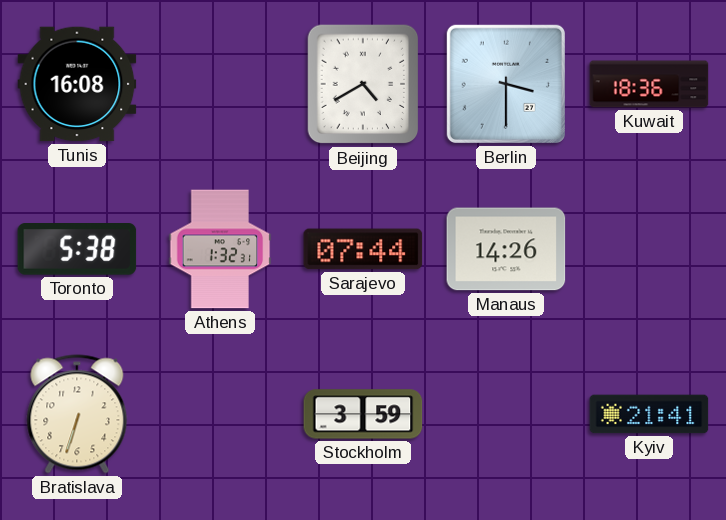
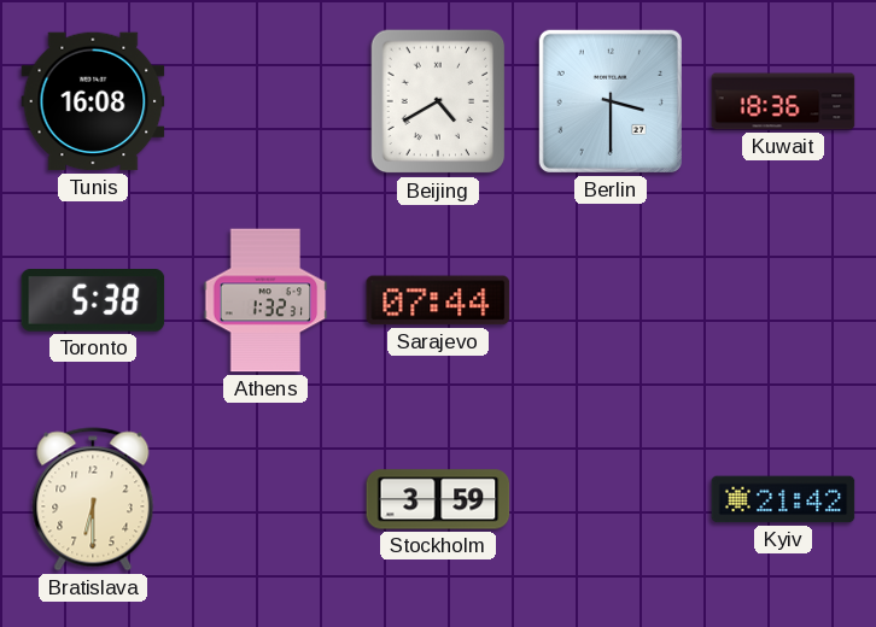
Manaus: 14:26 -> none (506, 249)
Bratislava: 6:33 -> 6:30 (93, 499)
Kyiv: 21:41 -> 21:42 (783, 499)
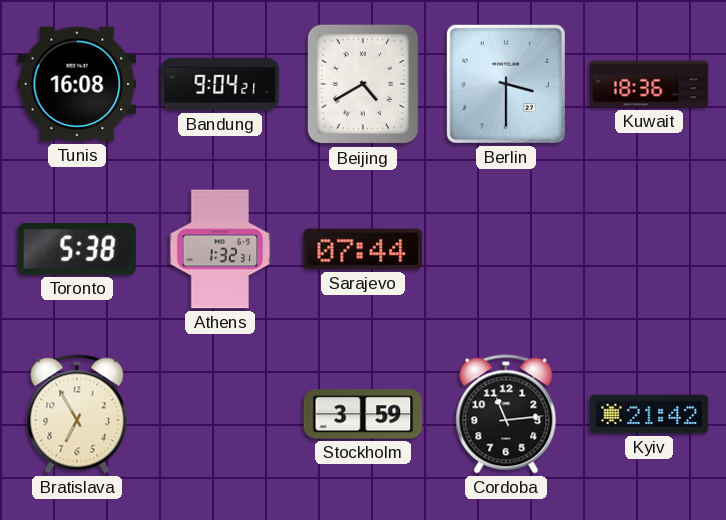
Bandung: none -> 9:04 (220, 84)
Bratislava: 6:30 -> 6:55 (77, 414)
Cordoba: none -> 11:14 (506, 414)
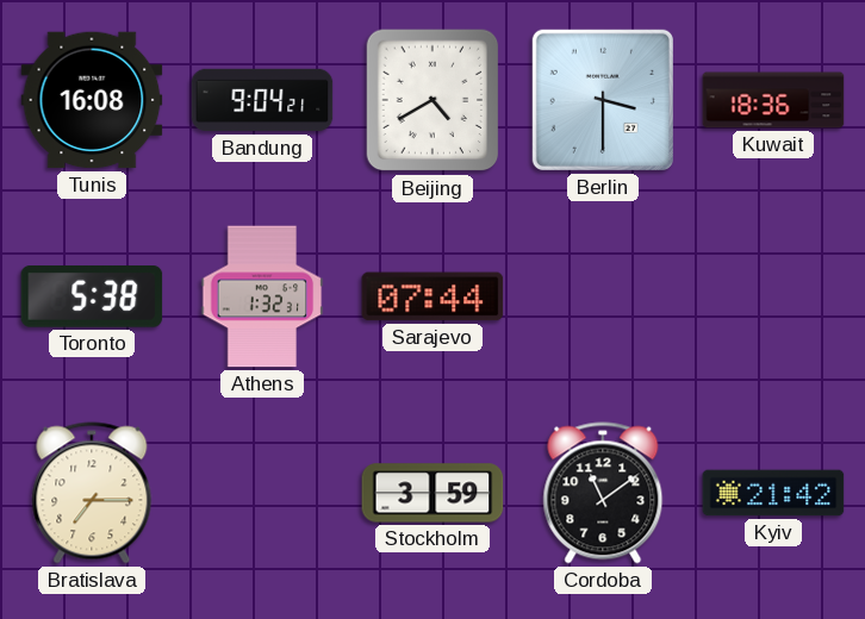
Bratislava: 6:55 -> 7:15 (92, 493)
Cordoba: 11:14 -> 11:09 (603, 493)
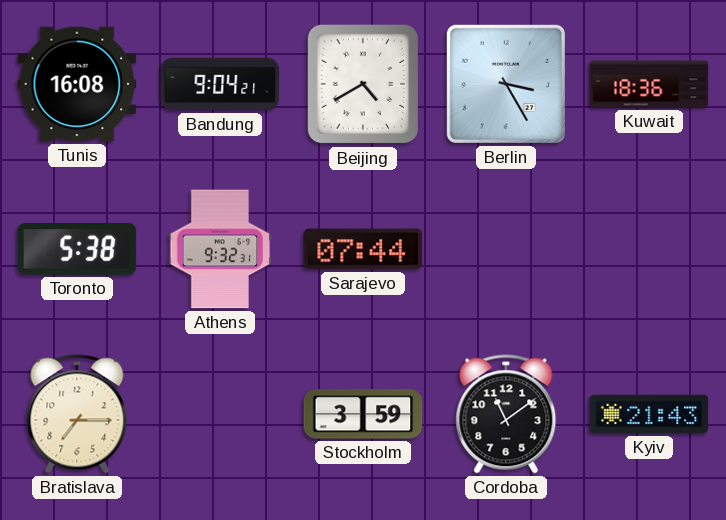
Berlin: 3:30 -> 3:25 (506, 84)
Athens: 1:32 -> 9:32 (220, 249)
Kyiv: 21:42 -> 21:43 (649, 414)
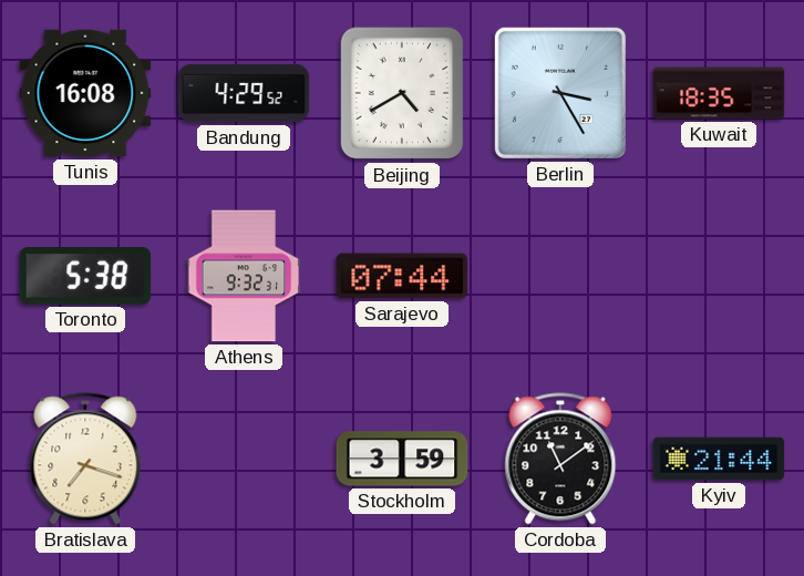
Bandung: 9:04 -> 4:29 (244, 93)
Kuwait: 18:36 -> 18:35 (719, 93)
Bratislava: 7:15 -> 7:18 (85, 459)
Kyiv: 21:43 -> 21:44 (719, 459)
